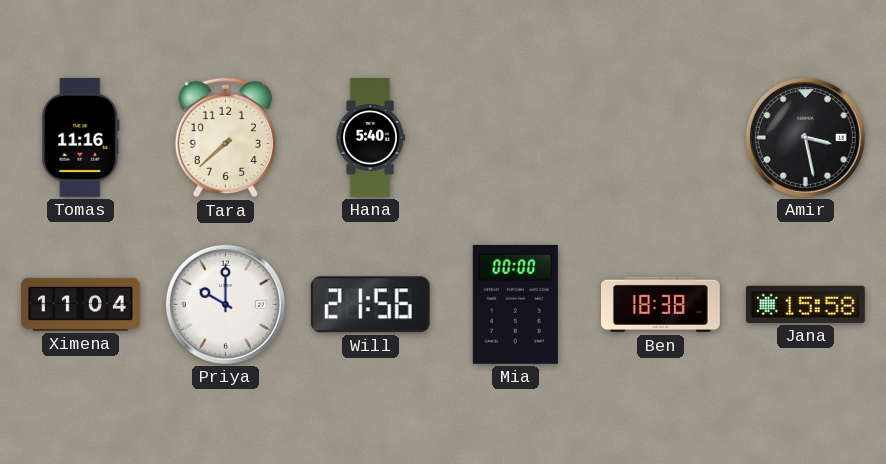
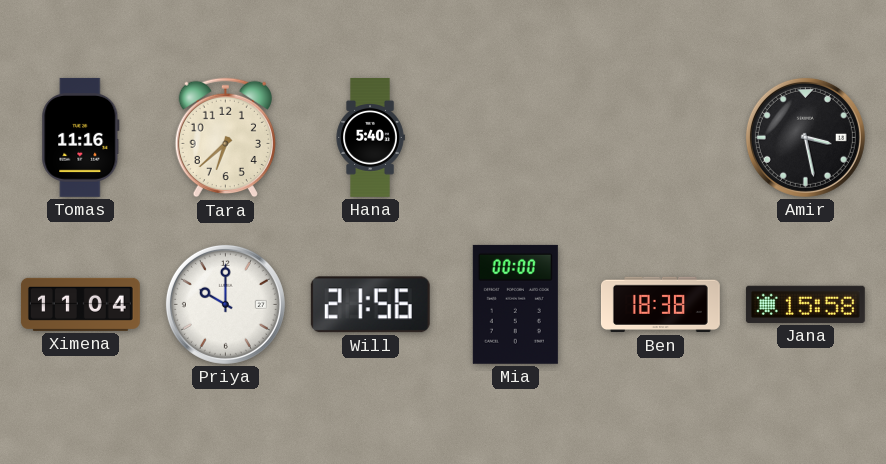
Tara: 7:38 -> 6:38 (225, 138)
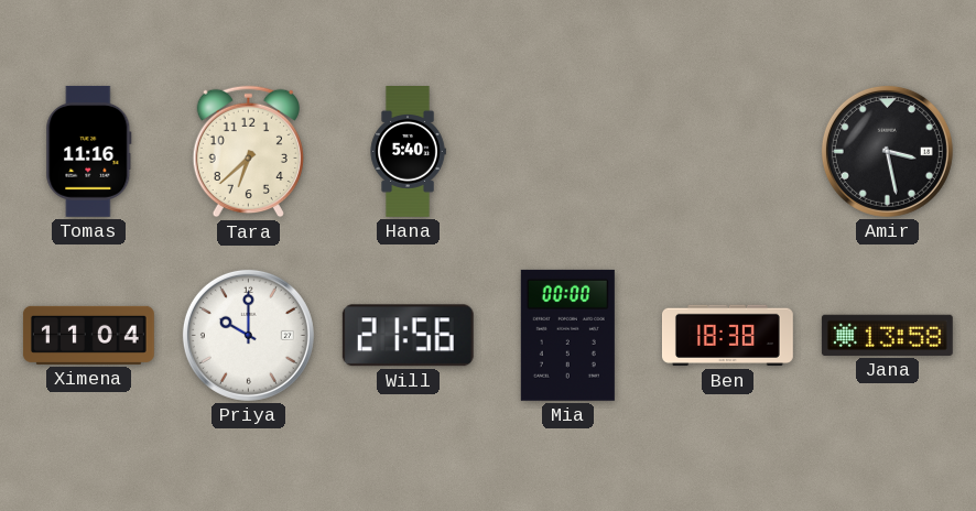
Jana: 15:58 -> 13:58 (887, 335)
